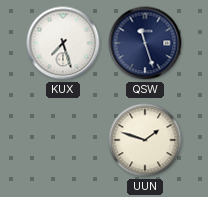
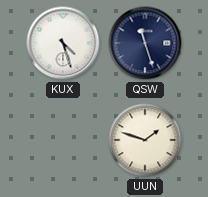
KUX: 7:27 -> 4:27 (63, 43)
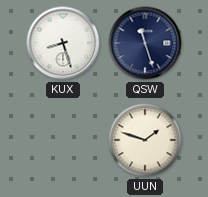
KUX: 4:27 -> 8:27 (63, 43)
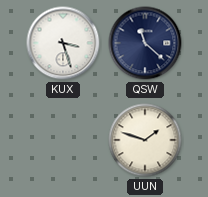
KUX: 8:27 -> 3:27 (63, 43)
QSW: 11:27 -> 11:22 (145, 43)
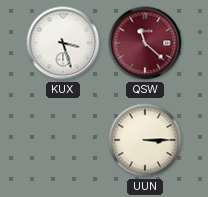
QSW dial: navy -> burgundy (145, 43)
UUN: 1:48 -> 3:15 (145, 140)
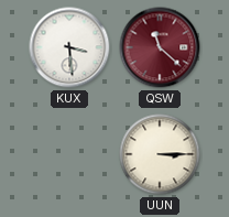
KUX: 3:27 -> 3:29 (69, 47)
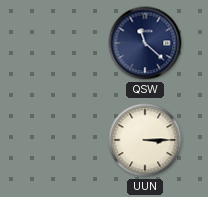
KUX: 3:29 -> none (69, 47)
QSW dial: burgundy -> navy (145, 43)
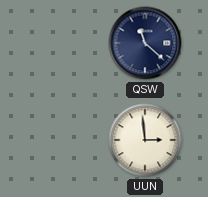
UUN: 3:15 -> 2:59 (145, 140)
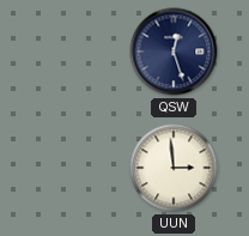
QSW: 11:22 -> 12:27 (174, 52)
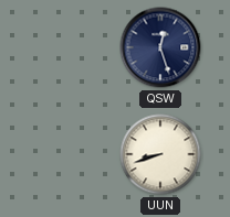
UUN: 2:59 -> 8:42 (160, 154)
